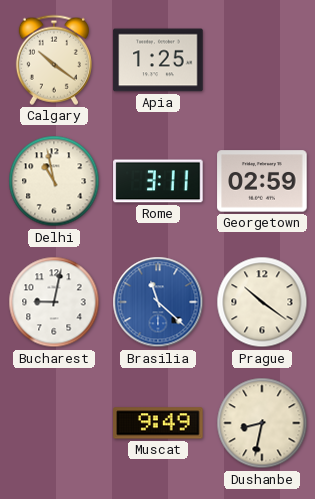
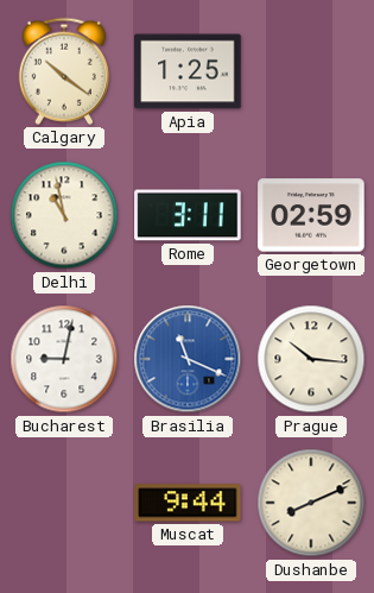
Brasilia: 11:22 -> 11:19 (188, 359)
Prague: 10:21 -> 10:16 (311, 359)
Muscat: 9:49 -> 9:44 (188, 503)
Dushanbe: 8:32 -> 8:11 (311, 503)
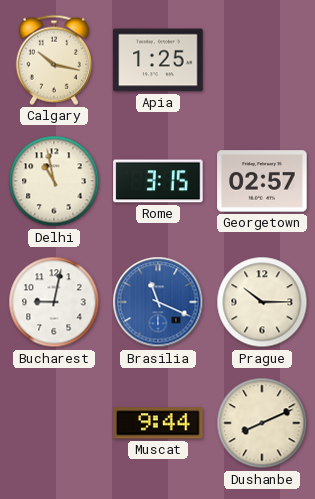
Calgary: 10:21 -> 10:17 (54, 60)
Rome: 3:11 -> 3:15 (158, 181)
Georgetown: 02:59 -> 02:57 (262, 181)
Prague: 10:16 -> 10:15 (262, 302)
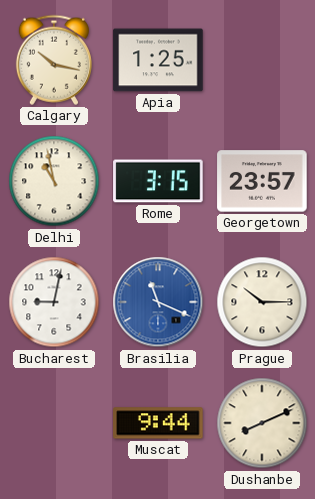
Georgetown: 02:57 -> 23:57 (262, 181)
